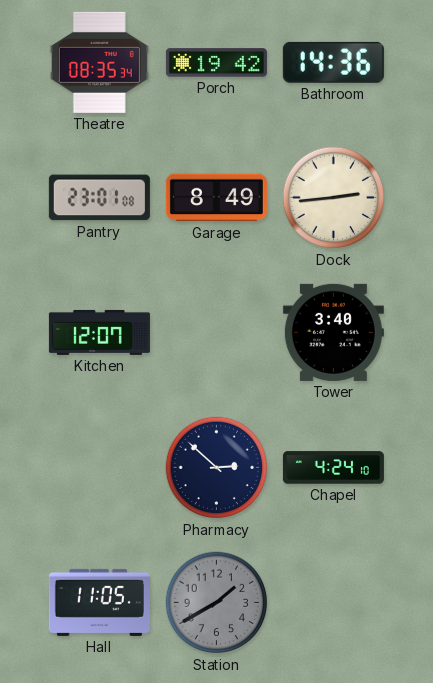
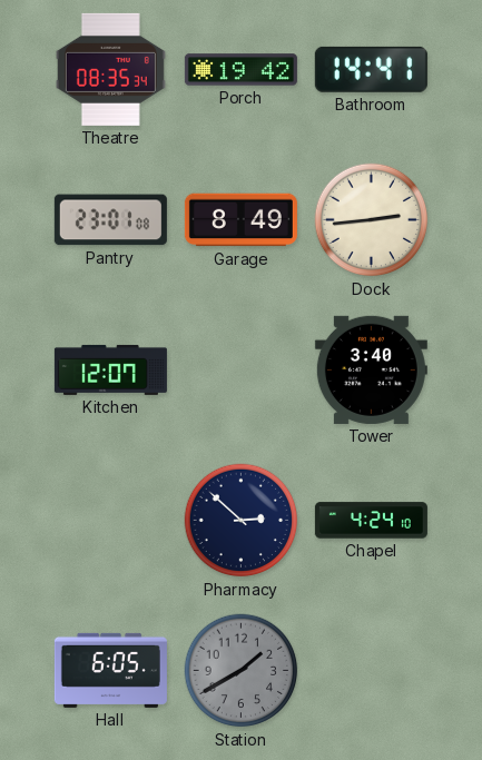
Bathroom: 14:36 -> 14:41 (371, 69)
Hall: 11:05 -> 6:05 (110, 670)
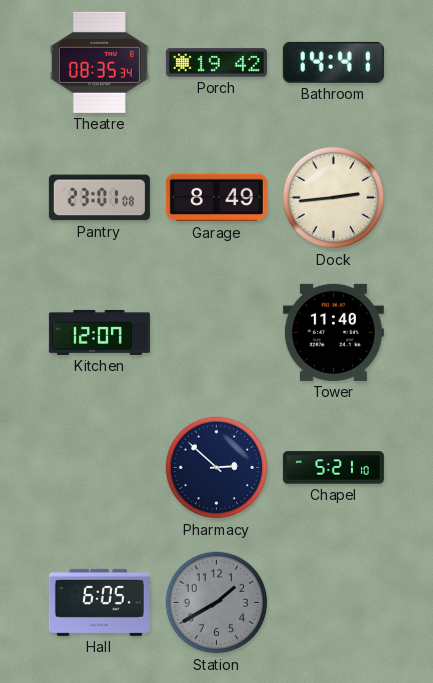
Tower: 3:40 -> 11:40 (333, 332)
Chapel: 4:24 -> 5:21 (333, 468)
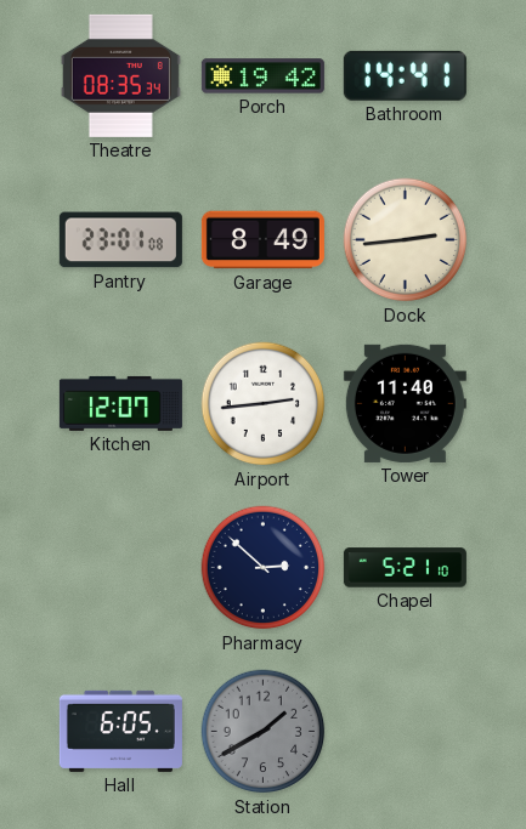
Airport: none -> 2:44 (264, 404)
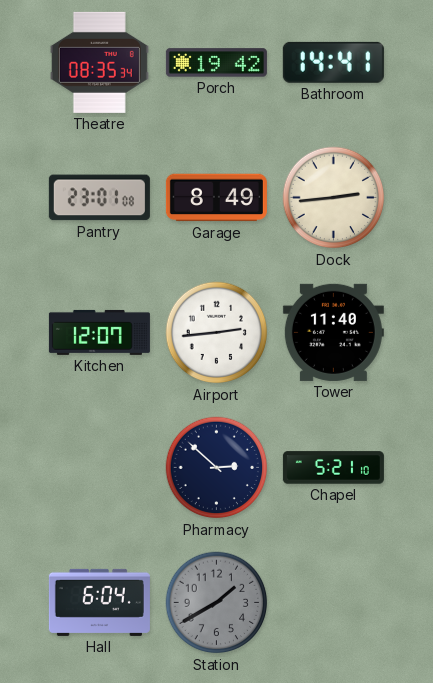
Hall: 6:05 -> 6:04 (99, 602)
